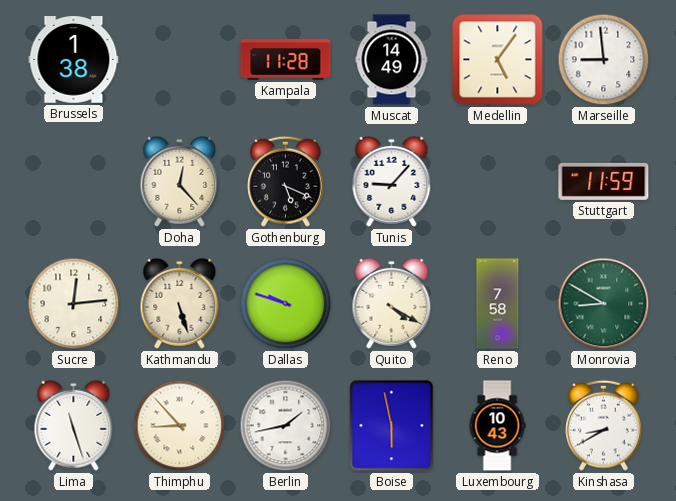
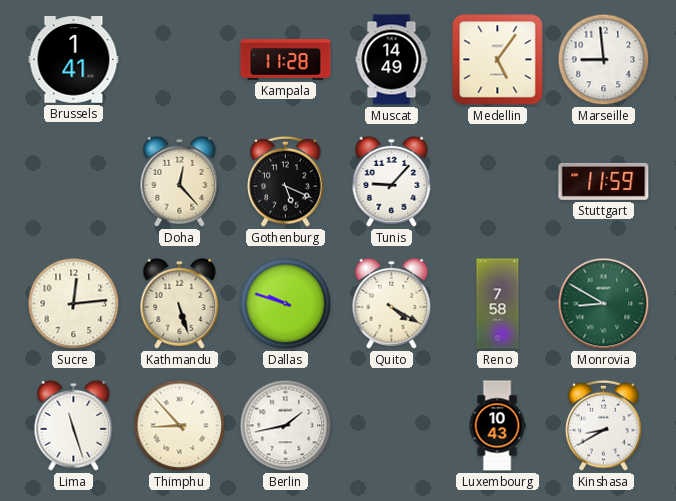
Brussels: 1:38 -> 1:41 (74, 60)
Boise: 5:58 -> none (392, 426)
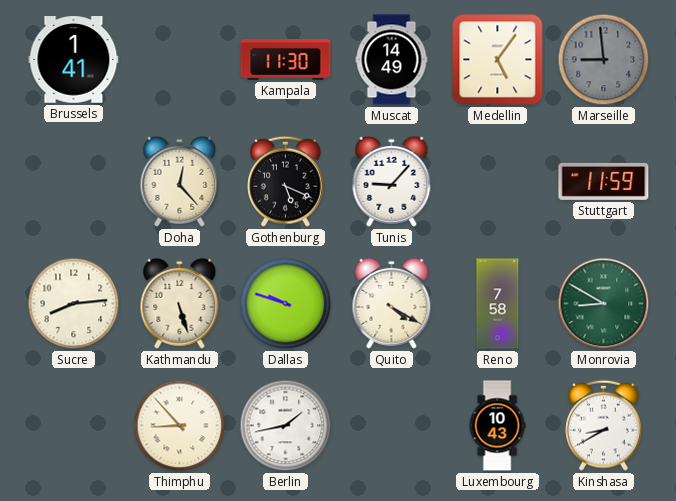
Kampala: 11:28 -> 11:30 (286, 60)
Marseille dial: white -> grey (604, 60)
Sucre: 12:14 -> 8:14 (74, 304)
Lima: 11:27 -> none (74, 425)
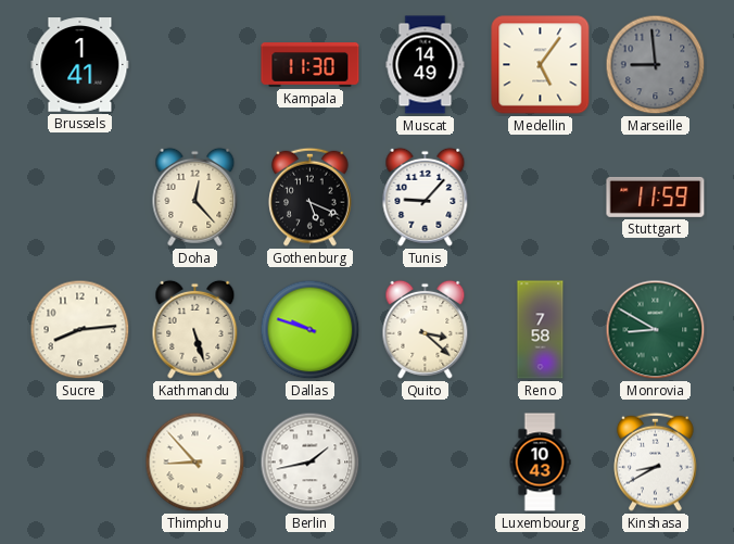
Quito: 4:20 -> 3:22 (426, 329)
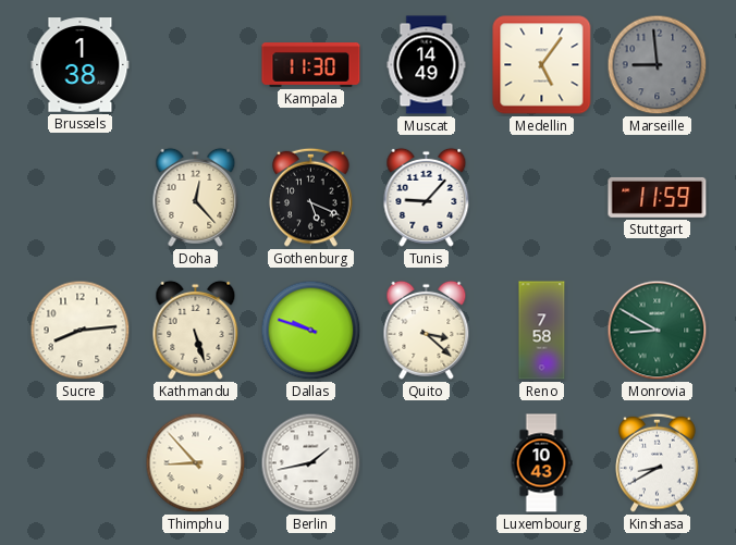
Brussels: 1:41 -> 1:38 (81, 65)
